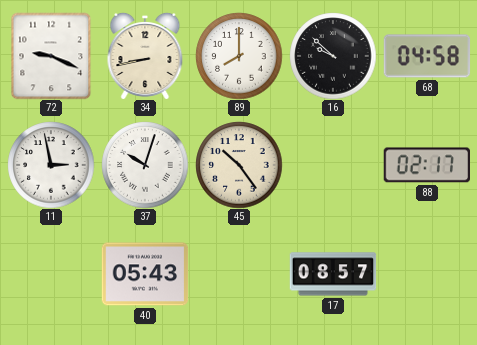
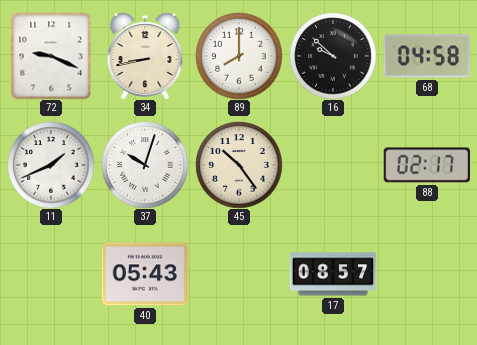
11: 2:58 -> 1:41 (51, 165)
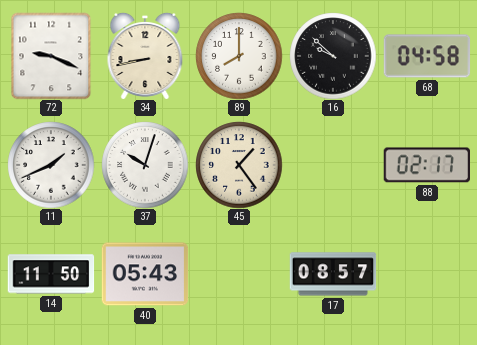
45: 10:24 -> 1:24 (239, 165)
14: none -> 11:50 (51, 274)
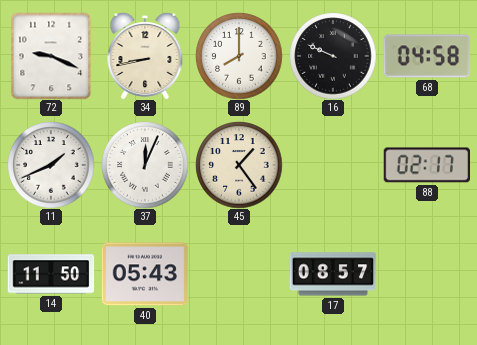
16: 9:52 -> 9:49 (333, 56)
37: 10:03 -> 12:04 (145, 165)
